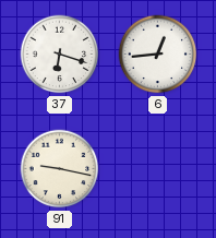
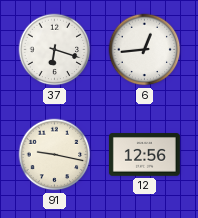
12: none -> 12:56 (144, 155)
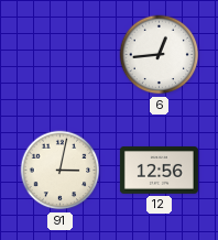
37: 6:18 -> none (55, 50)
91: 9:17 -> 3:02 (61, 171)
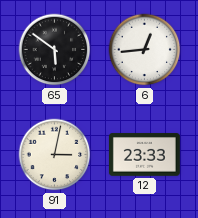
65: none -> 5:51 (55, 50)
12: 12:56 -> 23:33 (144, 155)
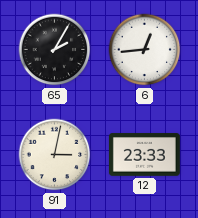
65: 5:51 -> 2:05 (55, 50)
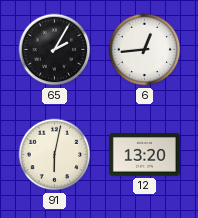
91: 3:02 -> 6:02 (55, 155)
12: 23:33 -> 13:20 (144, 155)
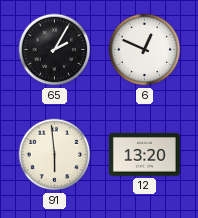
6: 12:44 -> 12:49 (145, 50)
91: 6:02 -> 5:59 (55, 155)
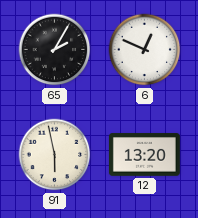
91: 5:59 -> 5:58 (55, 155)
